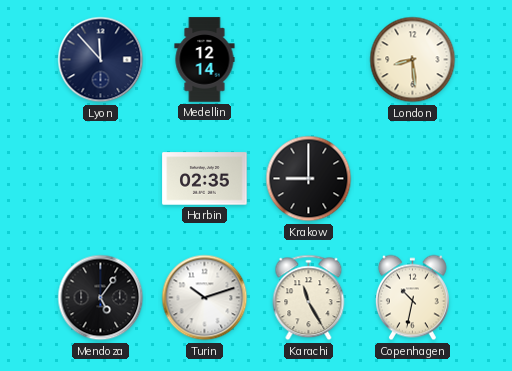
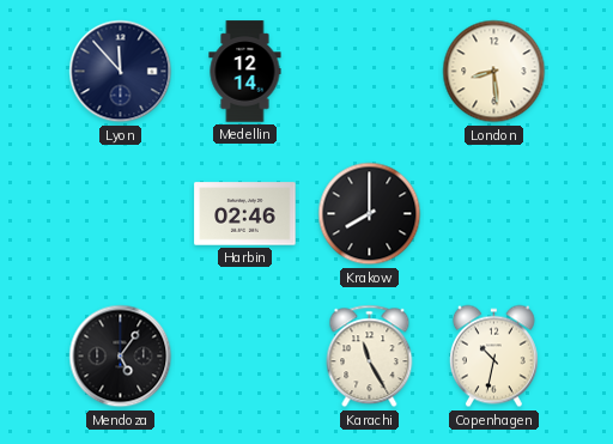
Harbin: 02:35 -> 02:46 (245, 214)
Krakow: 9:00 -> 8:00 (370, 214)
Turin: 10:12 -> none (205, 298)
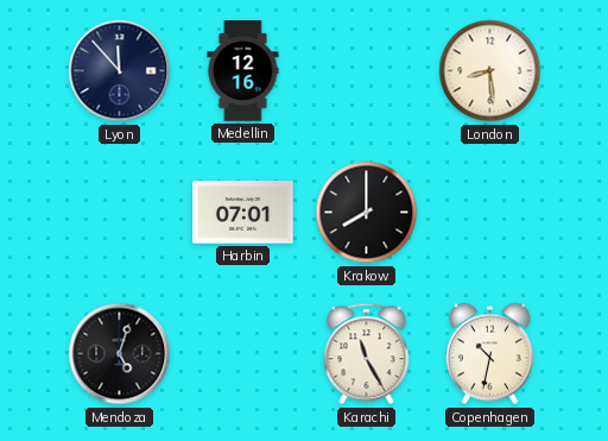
Medellin: 12:14 -> 12:16 (243, 71)
Harbin: 02:46 -> 07:01 (243, 213)
Mendoza: 5:06 -> 5:03 (120, 354)
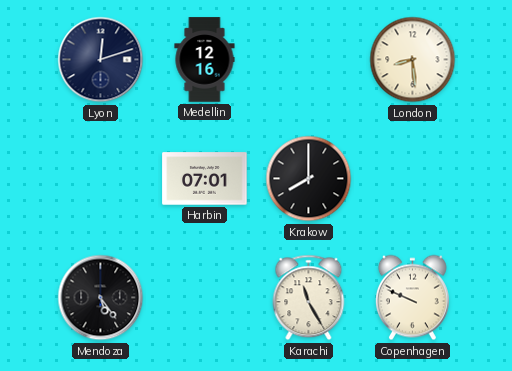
Lyon: 11:53 -> 12:12 (101, 60)
Mendoza: 5:03 -> 5:24 (101, 298)
Copenhagen: 10:32 -> 9:49 (412, 298)
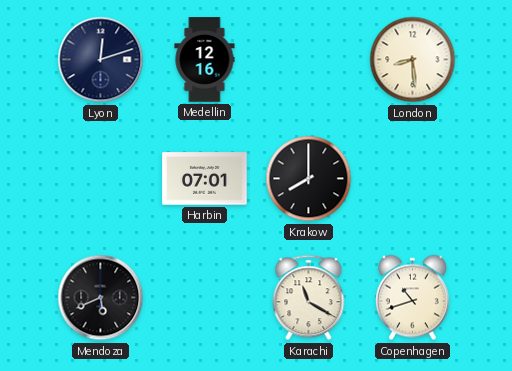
Mendoza: 5:24 -> 5:41 (101, 298)
Karachi: 11:25 -> 11:20 (309, 298)
Copenhagen: 9:49 -> 10:42 (412, 298)
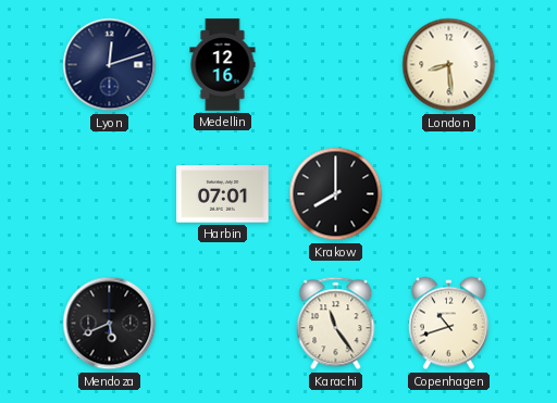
Karachi: 11:20 -> 11:24 (336, 324)
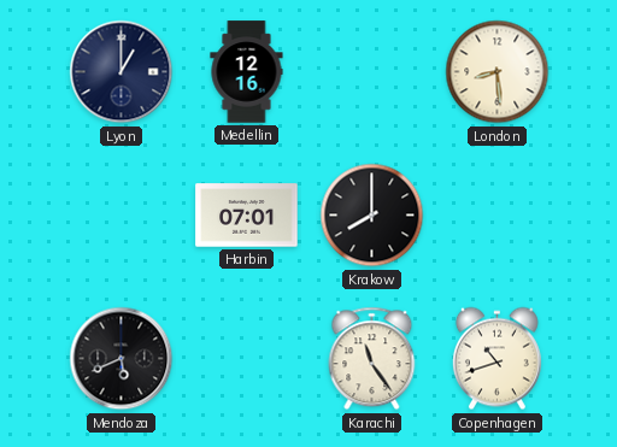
Lyon: 12:12 -> 1:00 (122, 72)
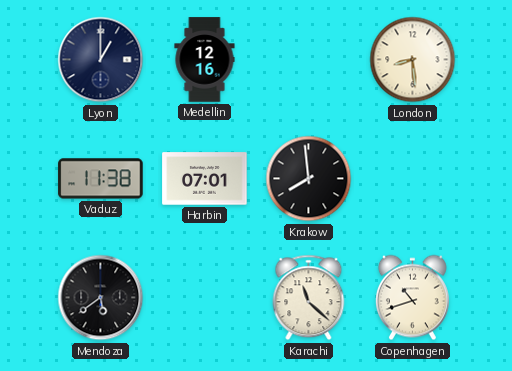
Vaduz: none -> 11:38 (101, 179)
Krakow: 8:00 -> 7:59 (309, 179)
Mendoza: 5:41 -> 5:39 (101, 298)
Karachi: 11:24 -> 11:22 (309, 298)
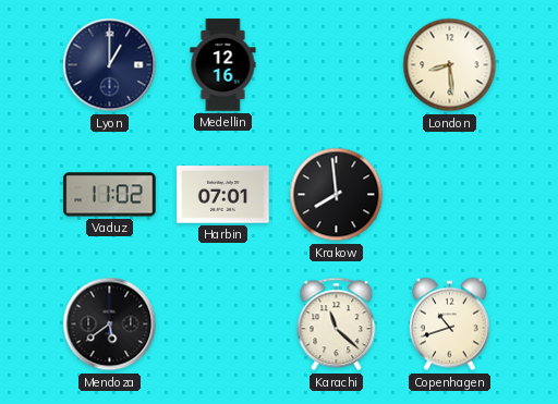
Vaduz: 11:38 -> 11:02 (110, 195)
